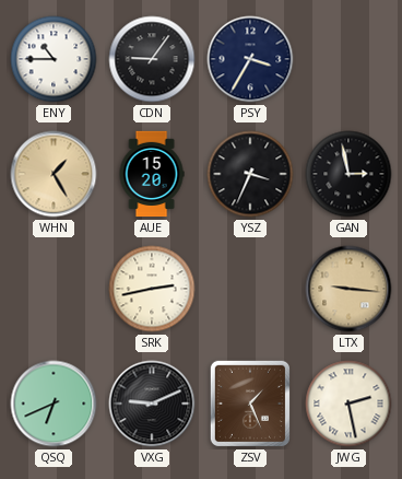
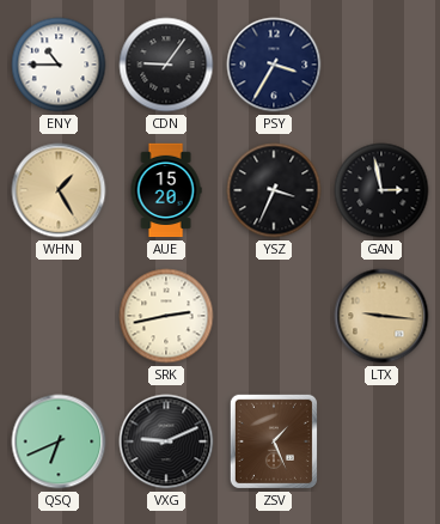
JWG: 2:28 -> none (348, 404)
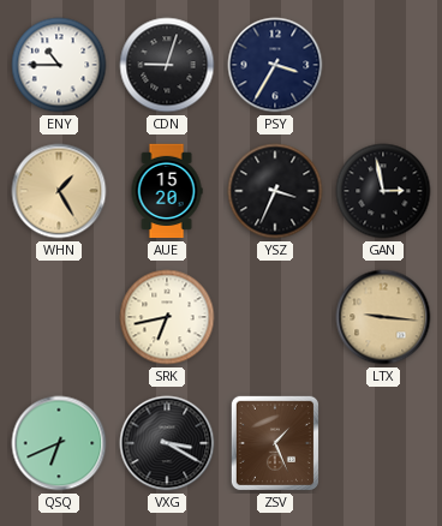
CDN: 9:06 -> 9:03 (167, 65)
SRK: 2:43 -> 6:43 (167, 317)
VXG: 9:11 -> 3:20 (167, 443)
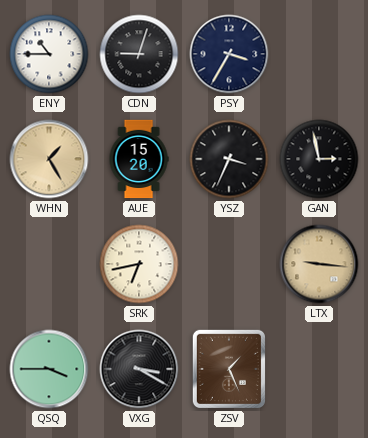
QSQ: 6:41 -> 3:45 (49, 369)
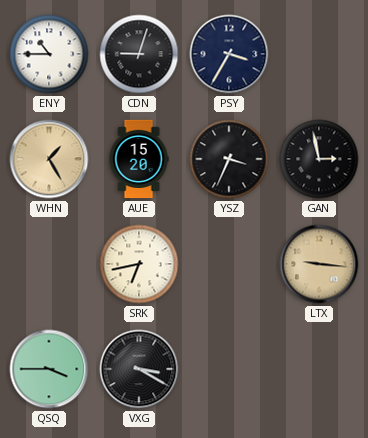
ZSV: 1:26 -> none (229, 369)
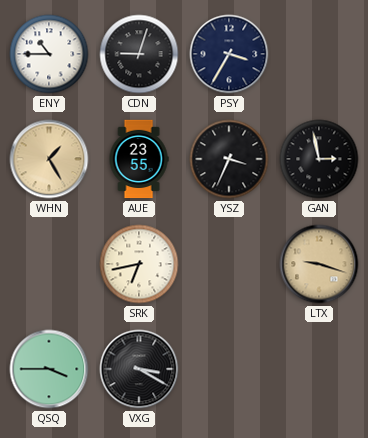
AUE: 15:20 -> 23:55 (139, 159)
LTX: 9:16 -> 9:18 (319, 264)
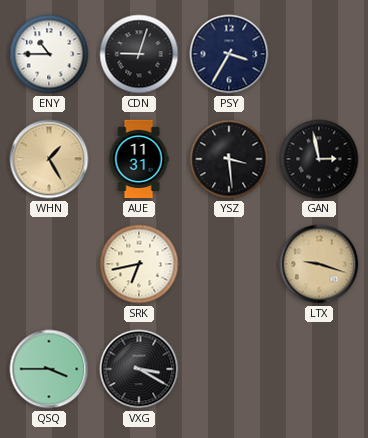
AUE: 23:55 -> 11:31 (139, 159)
YSZ: 3:34 -> 3:29 (229, 159)
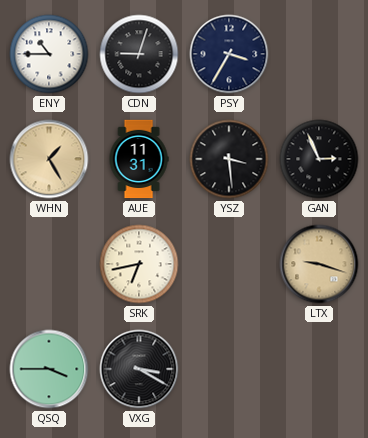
GAN: 2:58 -> 2:56 (319, 159)
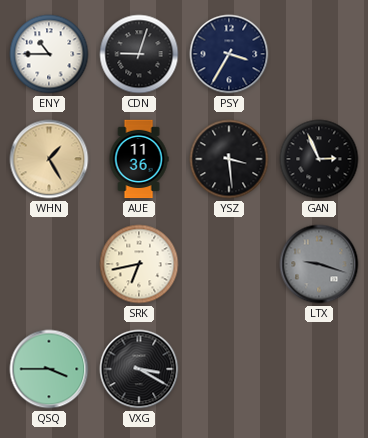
AUE: 11:31 -> 11:36 (139, 159)
LTX dial: champagne -> grey (319, 264)
